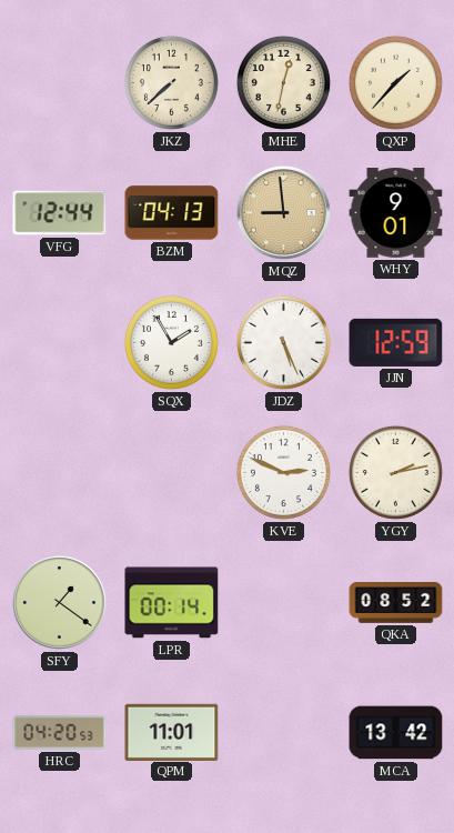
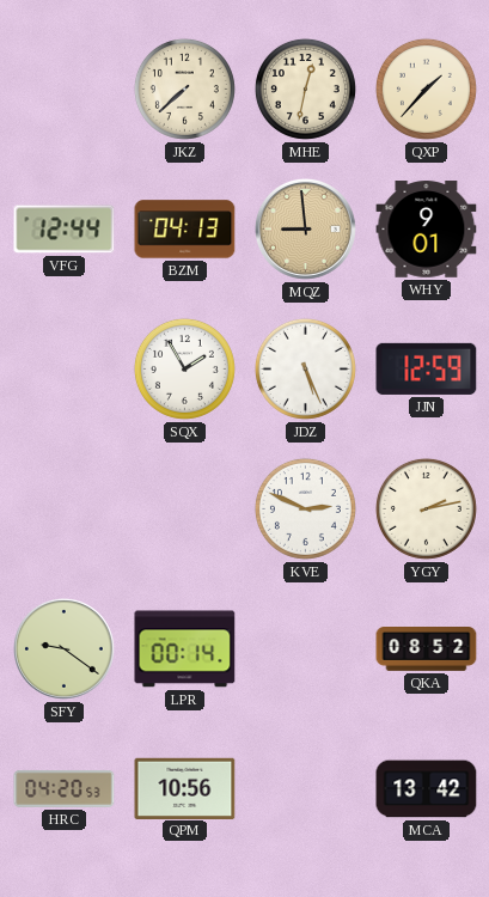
SFY: 1:21 -> 9:21 (65, 649)
QPM: 11:01 -> 10:56 (185, 788)
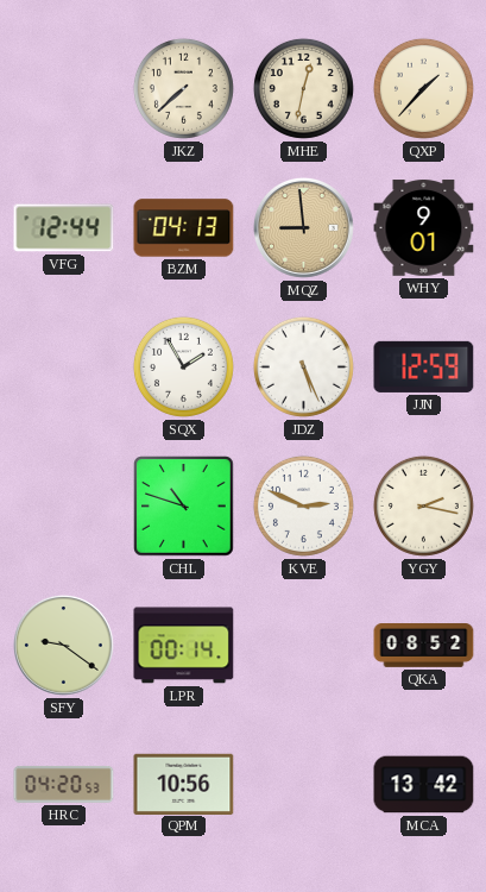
CHL: none -> 10:48 (184, 507)
YGY: 2:13 -> 2:17 (423, 505)
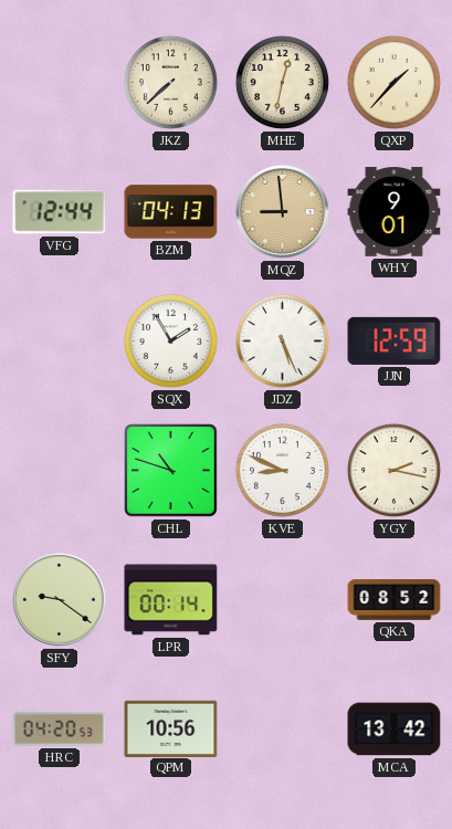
KVE: 2:49 -> 8:49 (282, 470)
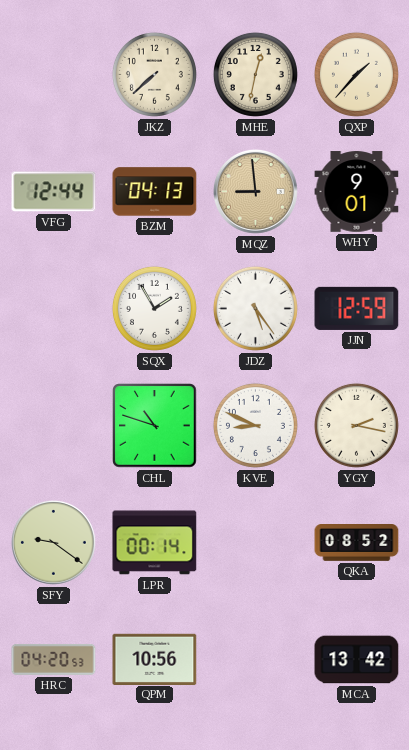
JDZ: 5:26 -> 5:24 (255, 308)
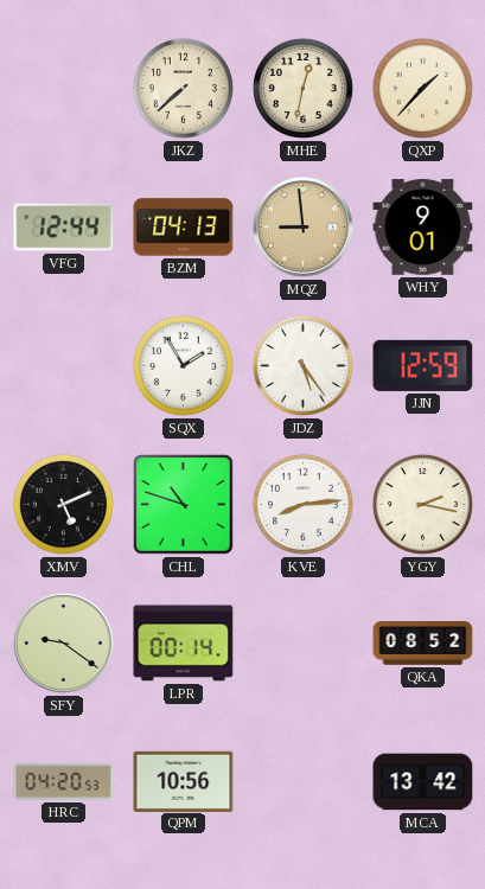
XMV: none -> 5:11 (63, 504)
KVE: 8:49 -> 8:14 (302, 504)
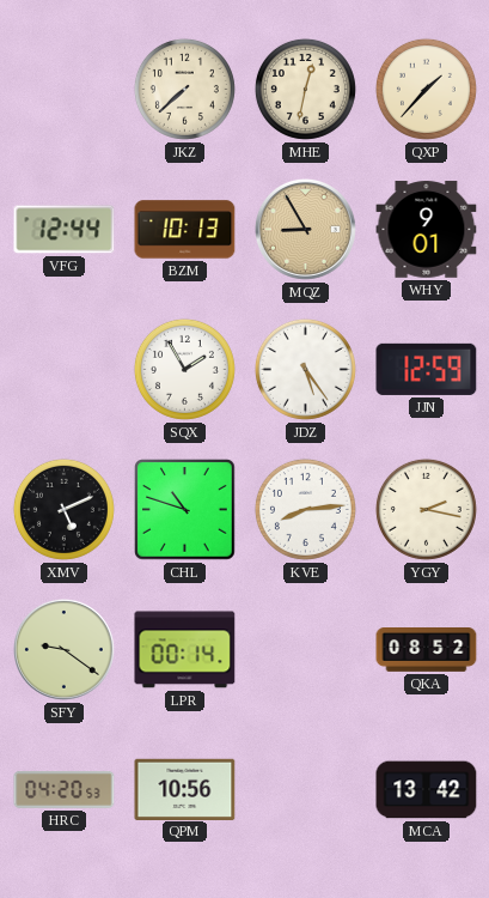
BZM: 04:13 -> 10:13 (185, 230)
MQZ: 8:59 -> 8:55 (306, 230)
